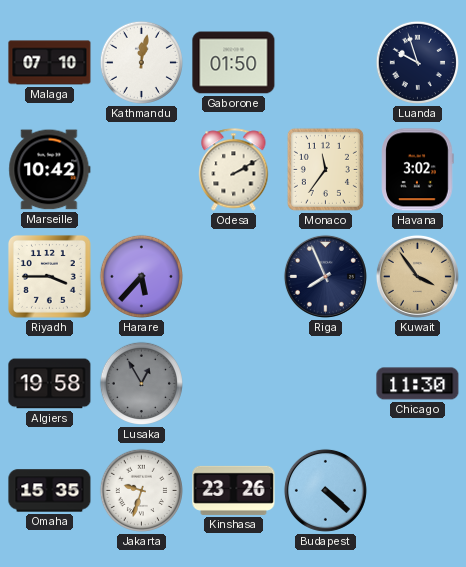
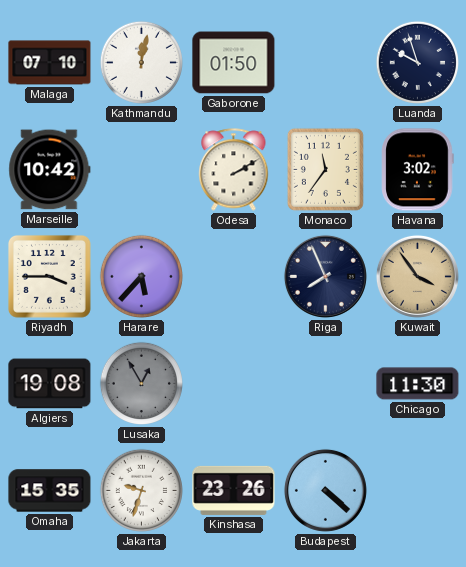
Algiers: 19:58 -> 19:08 (50, 384)
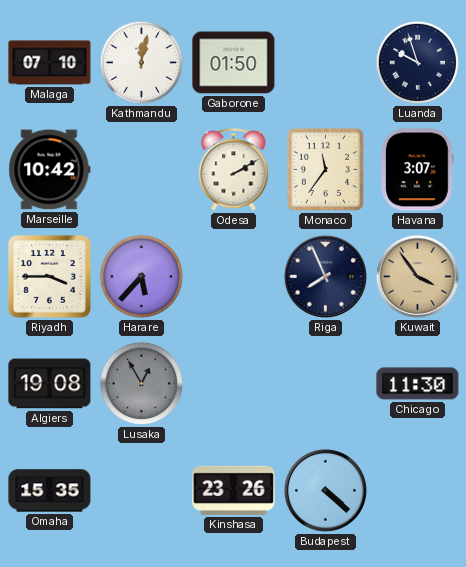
Havana: 3:02 -> 3:07 (418, 170)
Jakarta: 9:33 -> none (141, 490)
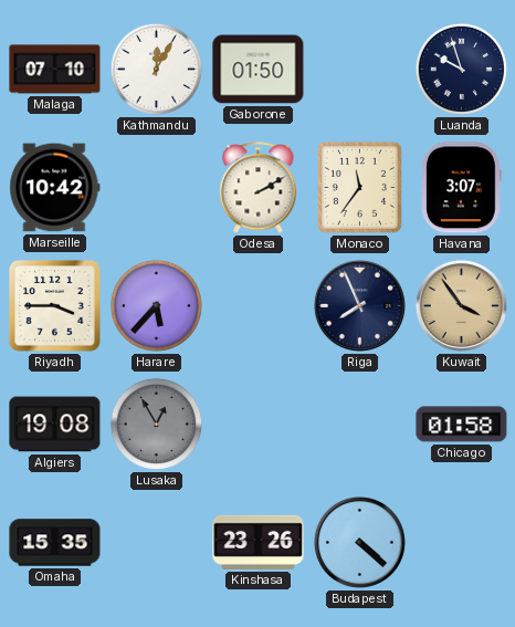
Kathmandu: 12:02 -> 12:05 (156, 69)
Chicago: 11:30 -> 01:58 (462, 425)
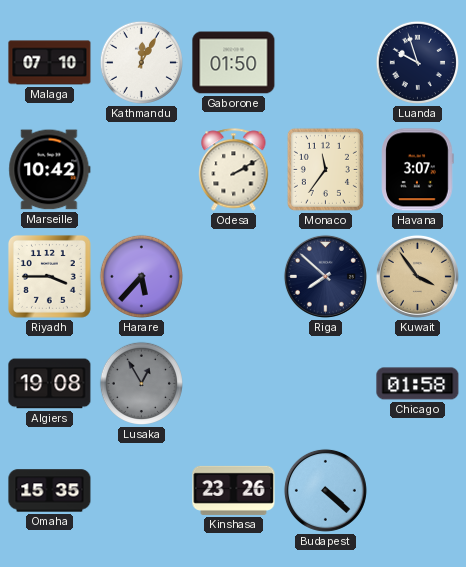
Riga: 7:56 -> 7:52 (325, 276)
